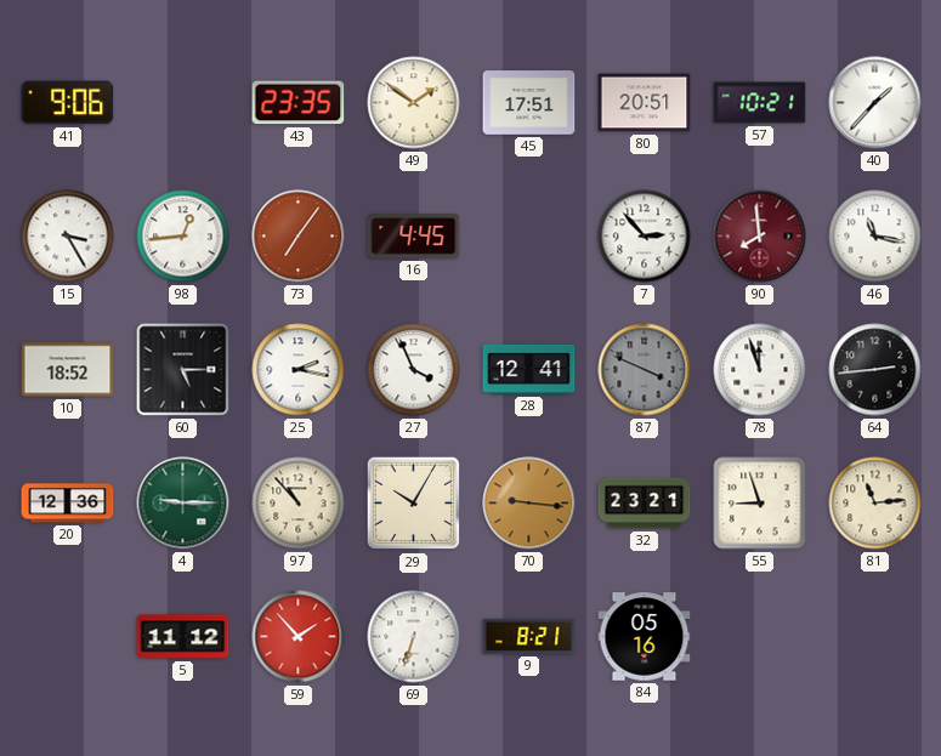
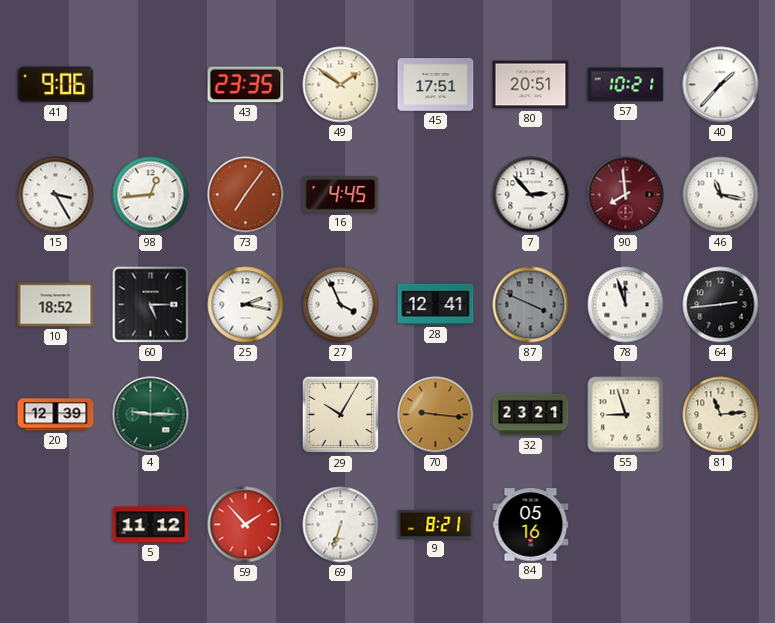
20: 12:36 -> 12:39 (56, 415)
97: 10:53 -> none (299, 504)
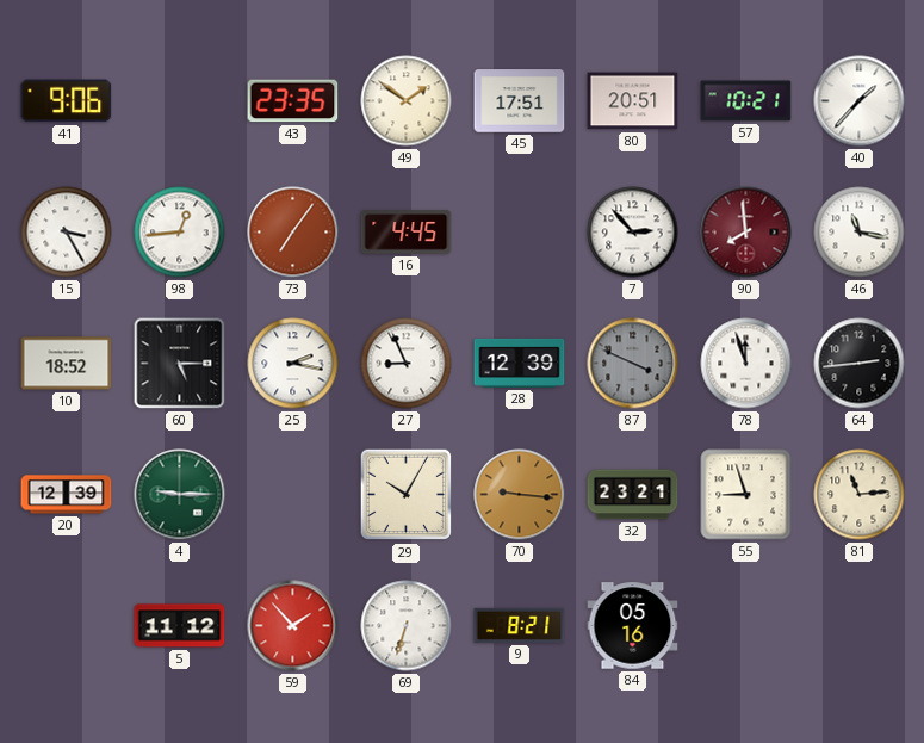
27: 3:56 -> 8:56 (407, 364)
28: 12:41 -> 12:39 (520, 363)
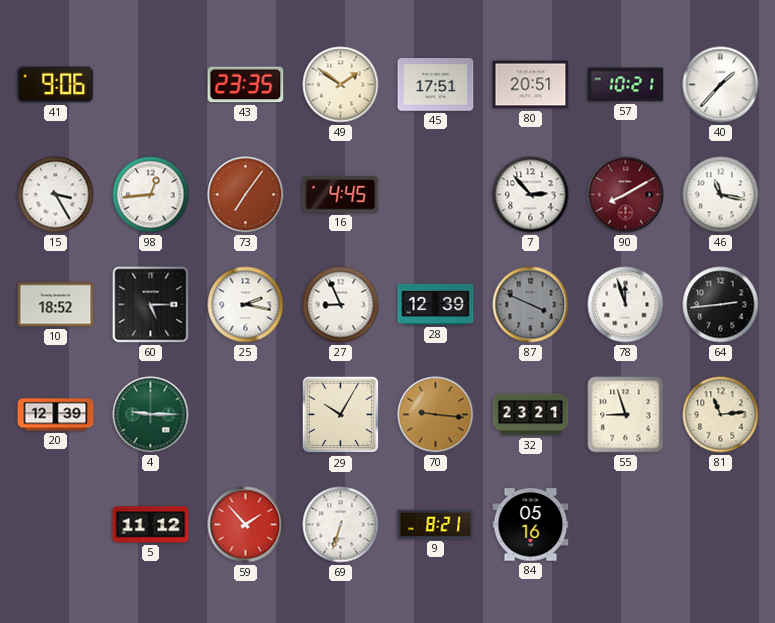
90: 7:59 -> 8:10 (626, 195)
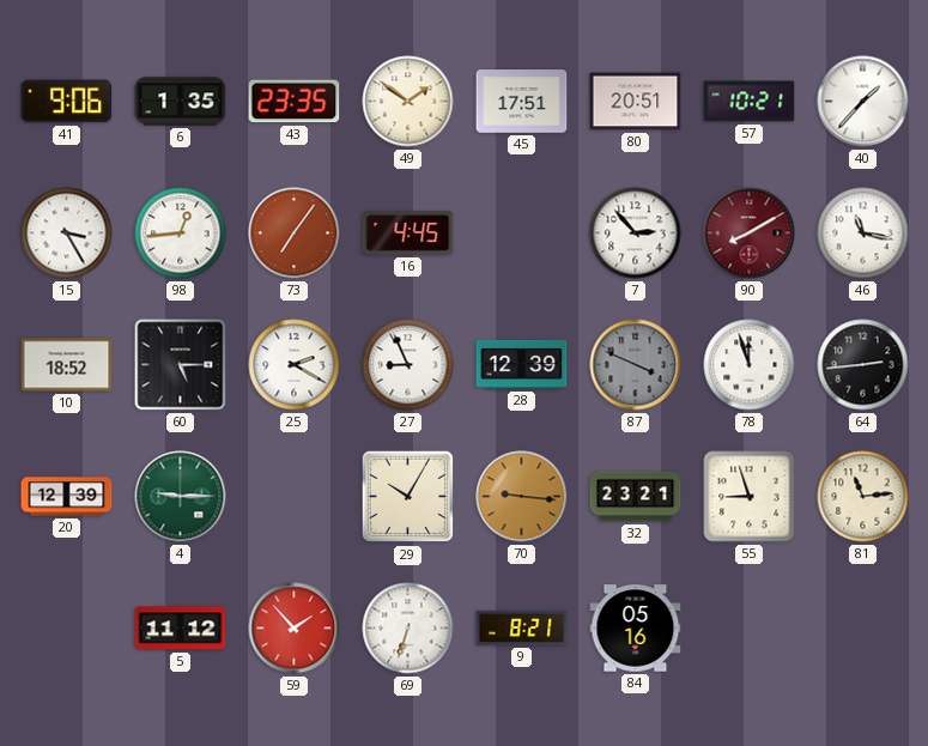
6: none -> 1:35 (181, 102)
25: 2:17 -> 2:20 (295, 365)
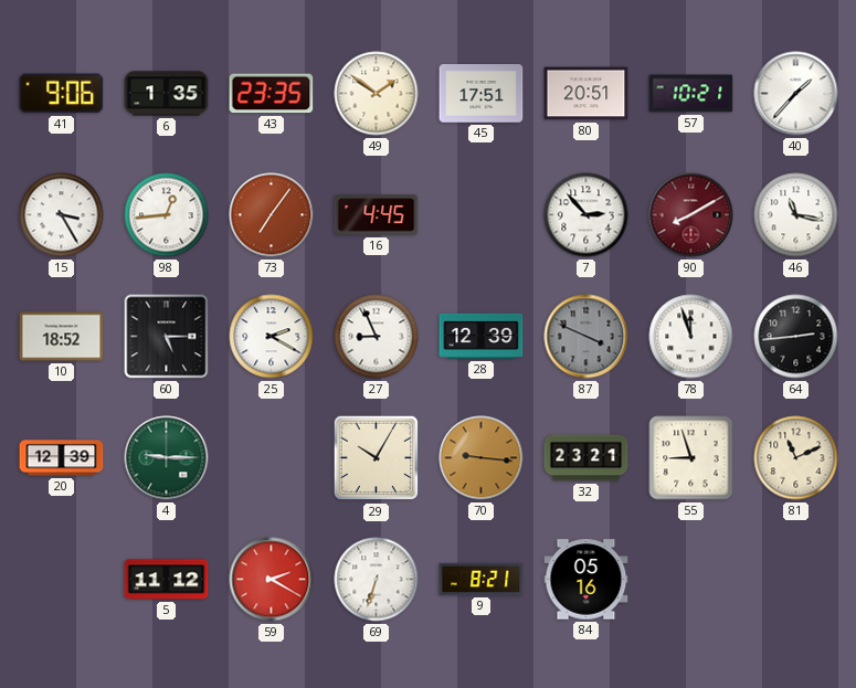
81: 11:14 -> 11:11 (796, 458)
59: 1:53 -> 2:20 (272, 580)
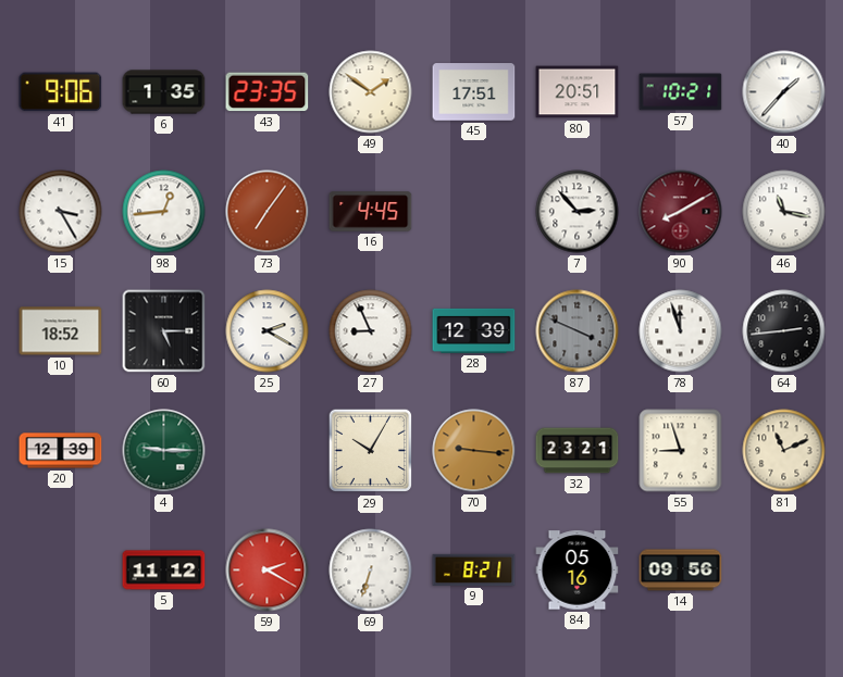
14: none -> 09:56 (681, 571)
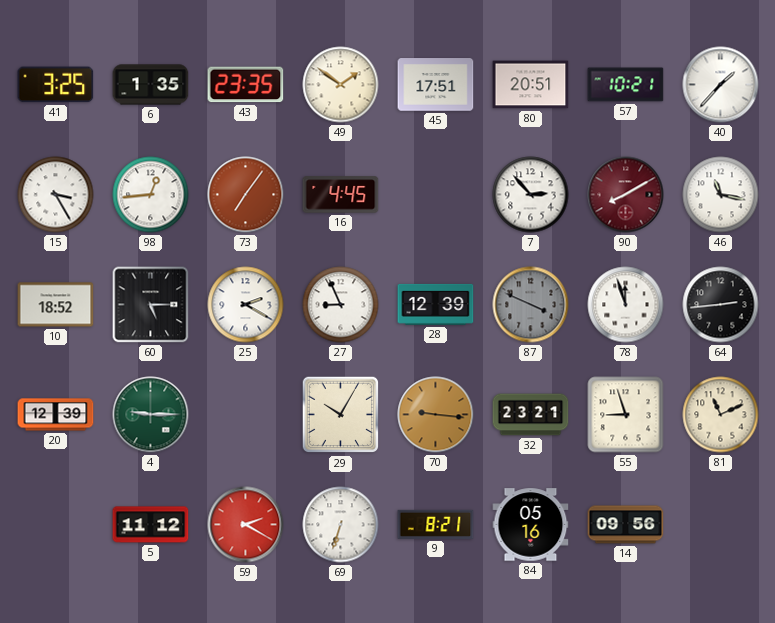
41: 9:06 -> 3:25 (56, 85)
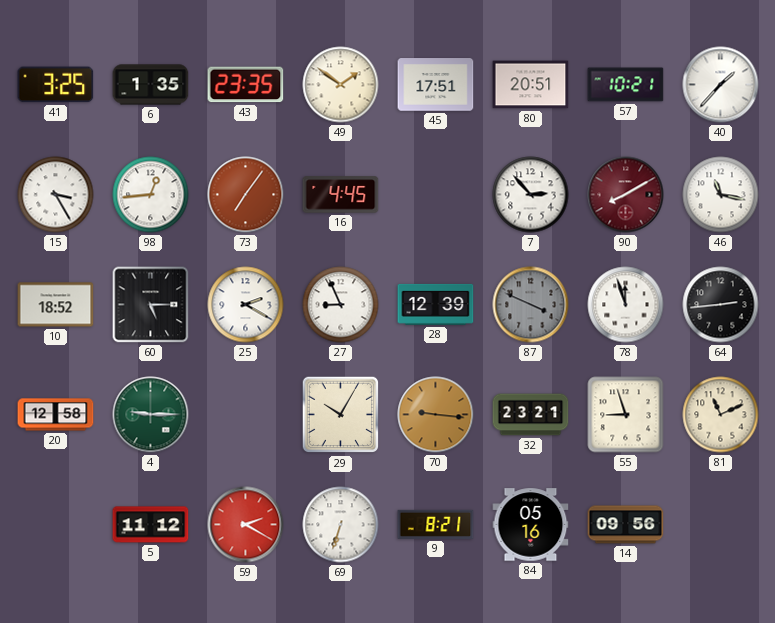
20: 12:39 -> 12:58 (56, 415)
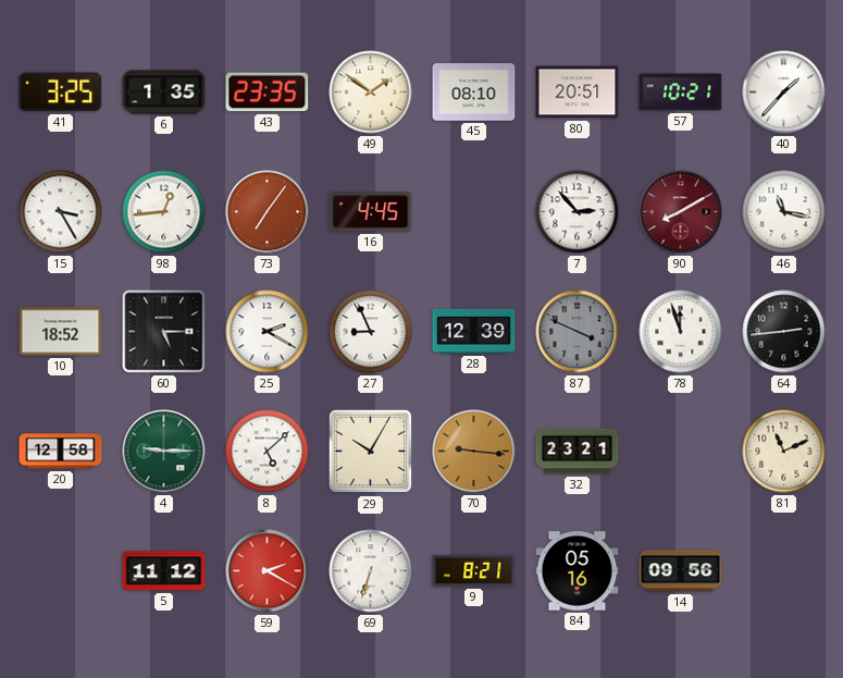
45: 17:51 -> 08:10 (474, 93)
8: none -> 5:08 (268, 452)
55: 8:57 -> none (626, 415)
